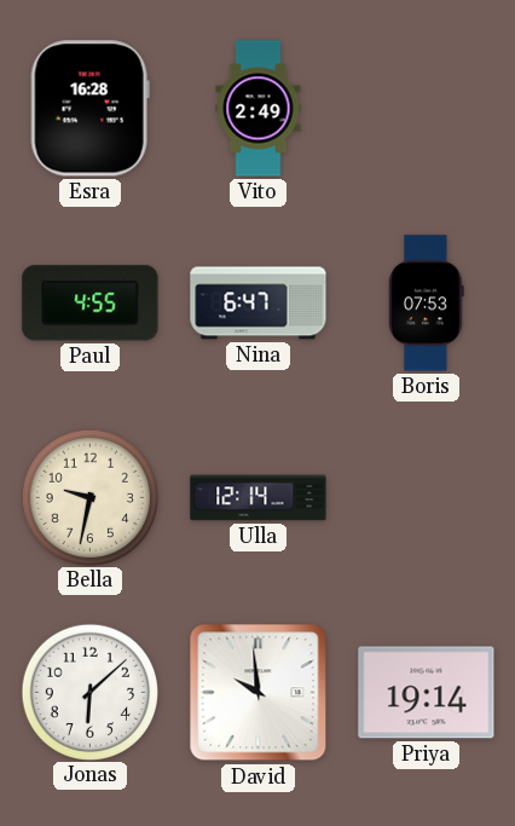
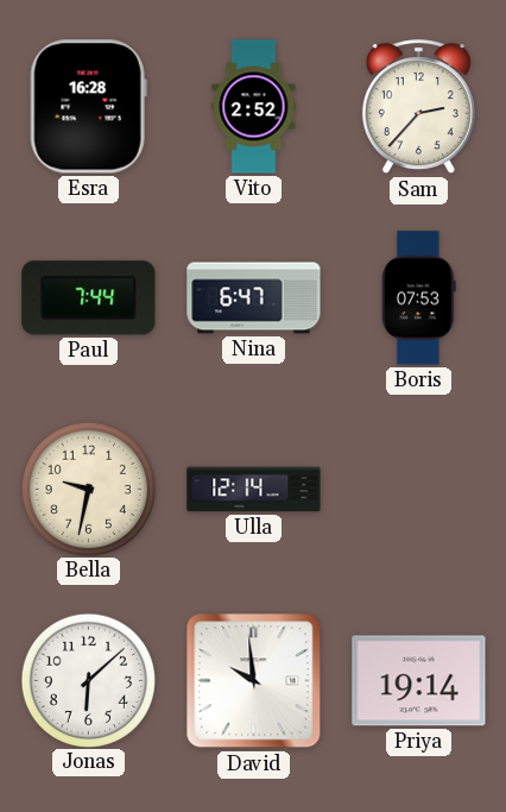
Vito: 2:49 -> 2:52 (254, 107)
Sam: none -> 2:37 (418, 107)
Paul: 4:55 -> 7:44 (89, 298)
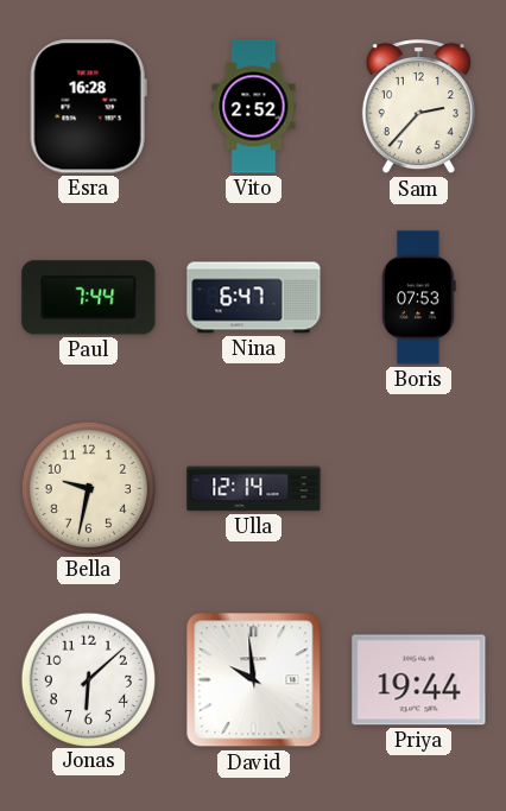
Priya: 19:14 -> 19:44 (419, 680)
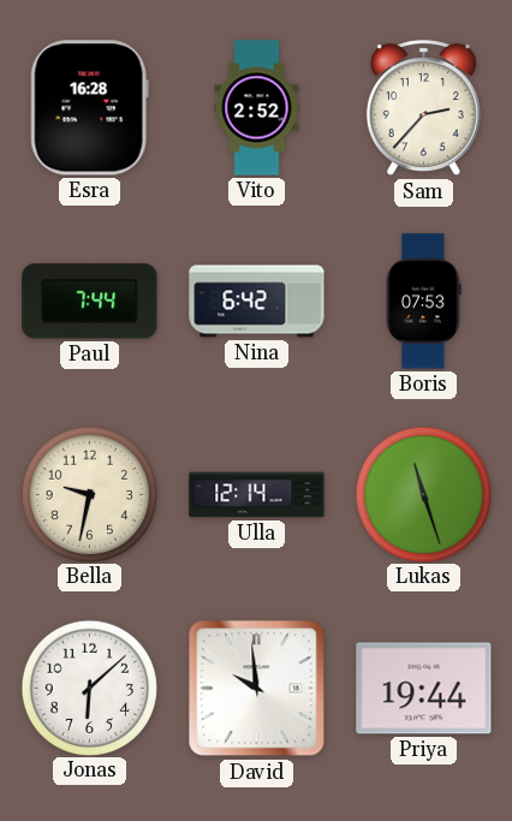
Nina: 6:47 -> 6:42 (257, 302)
Lukas: none -> 11:27 (423, 494)
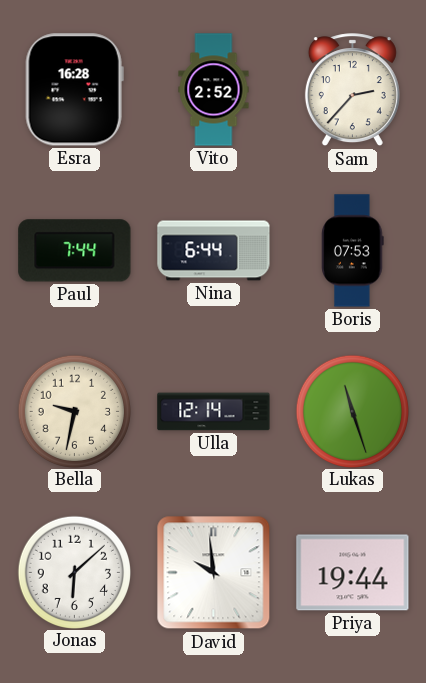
Nina: 6:42 -> 6:44 (214, 251)
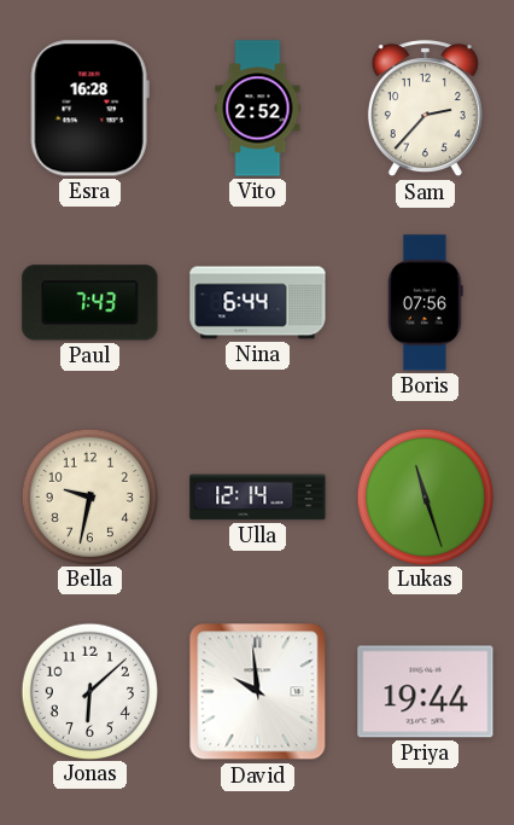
Paul: 7:44 -> 7:43 (90, 303)
Boris: 07:53 -> 07:56 (426, 303)
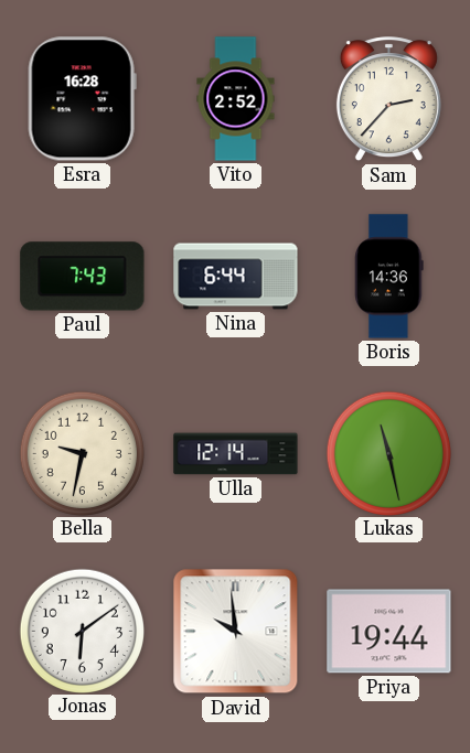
Boris: 07:56 -> 14:36 (389, 277)
Lukas: 11:27 -> 11:28 (388, 453)
Jonas: 6:08 -> 6:09 (82, 631)
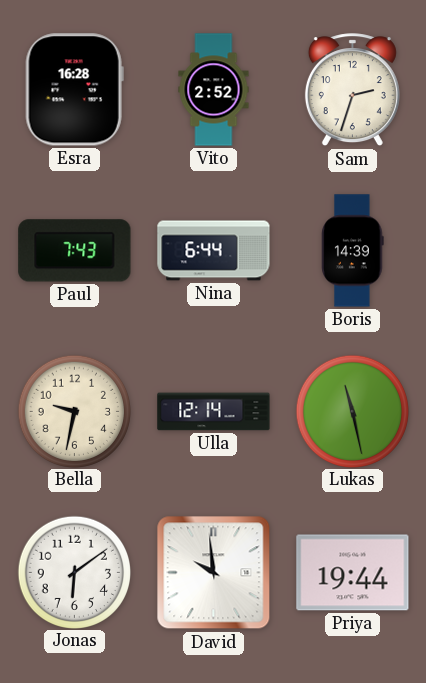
Sam: 2:37 -> 2:33 (352, 90)
Boris: 14:36 -> 14:39 (353, 251)
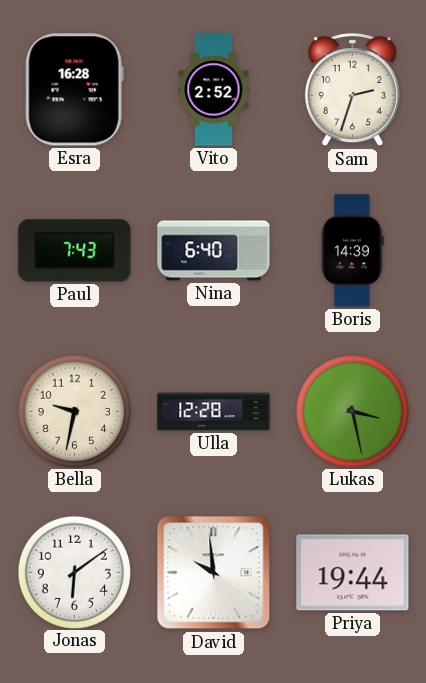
Nina: 6:44 -> 6:40 (214, 251)
Ulla: 12:14 -> 12:28 (214, 412)
Lukas: 11:28 -> 3:28 (352, 411)
